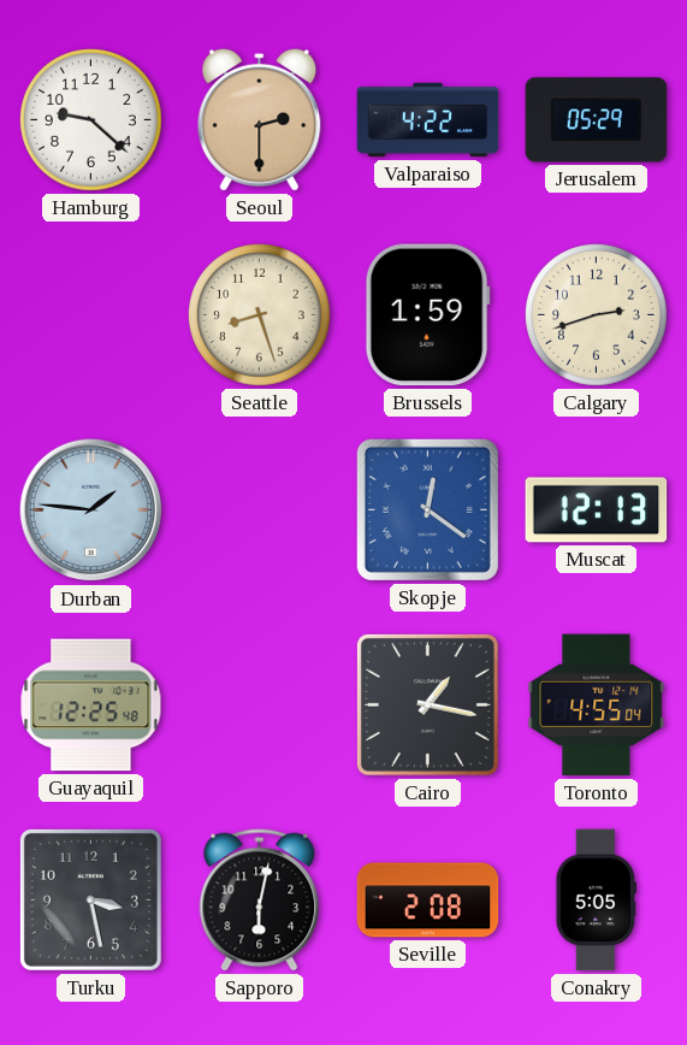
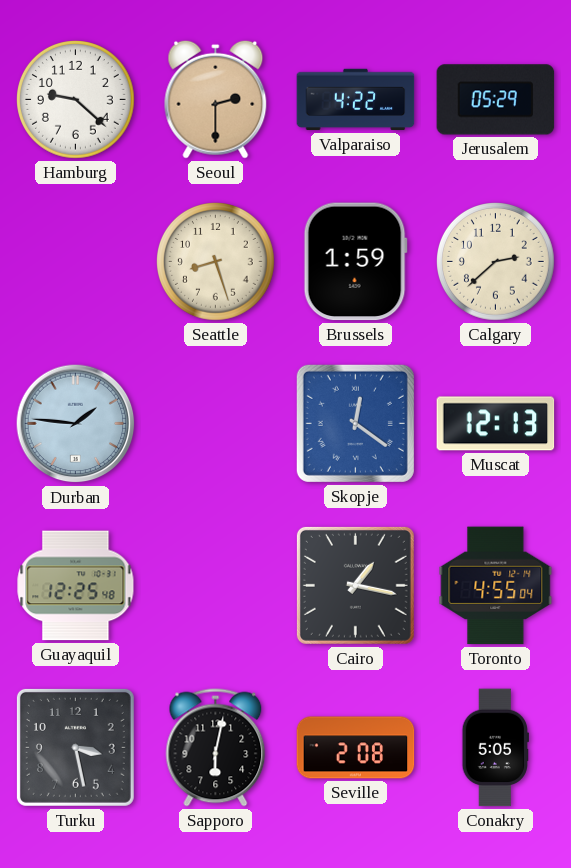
Calgary: 2:42 -> 2:38 (496, 262)
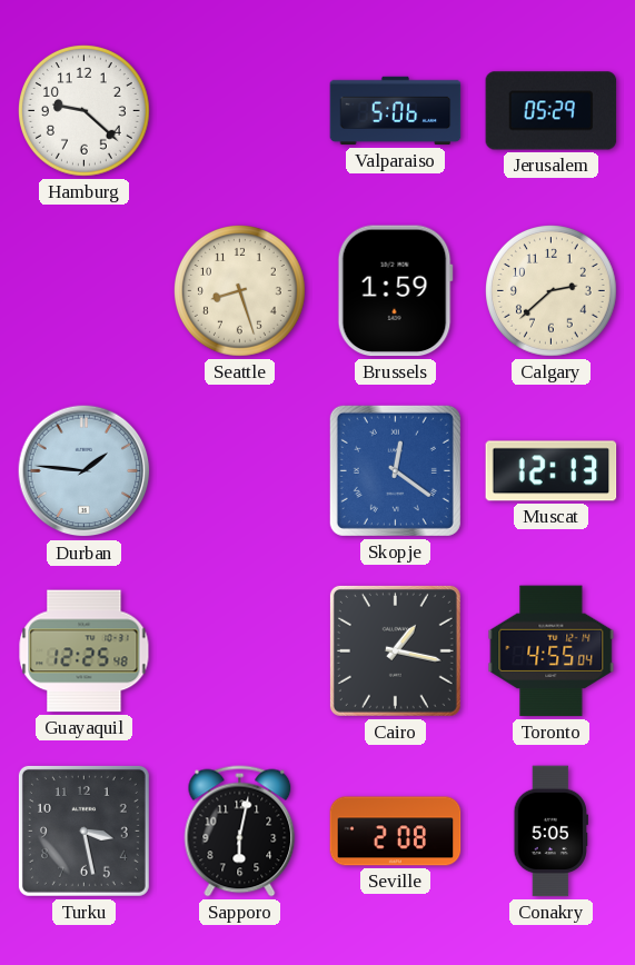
Seoul: 2:30 -> none (216, 99)
Valparaiso: 4:22 -> 5:06 (396, 111)
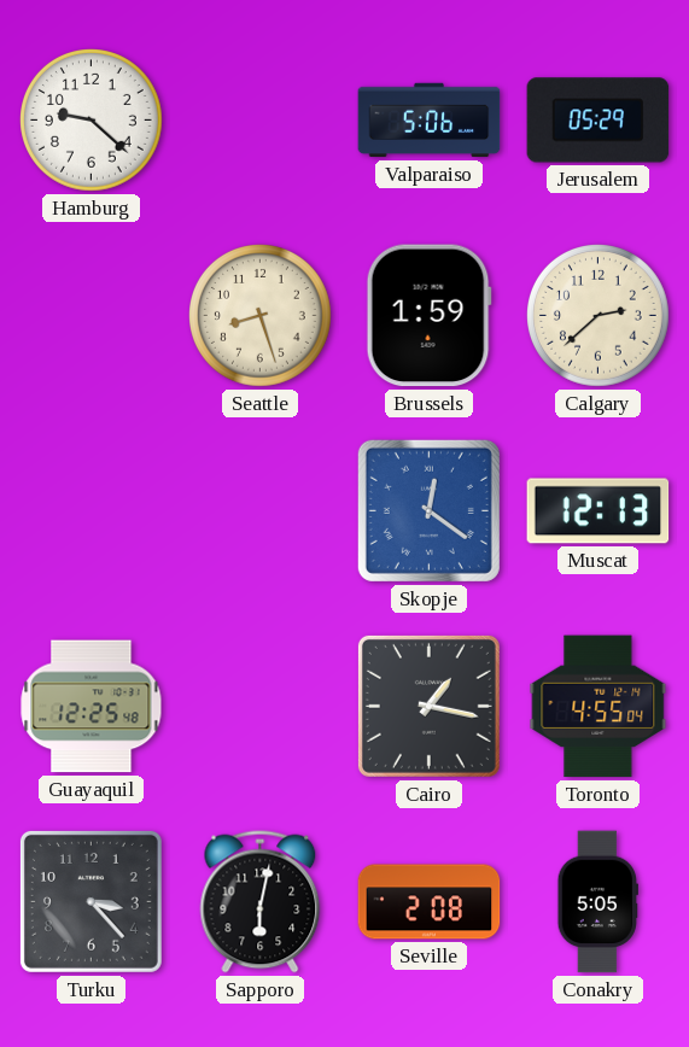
Durban: 1:46 -> none (85, 471)
Turku: 3:28 -> 3:23 (90, 901)
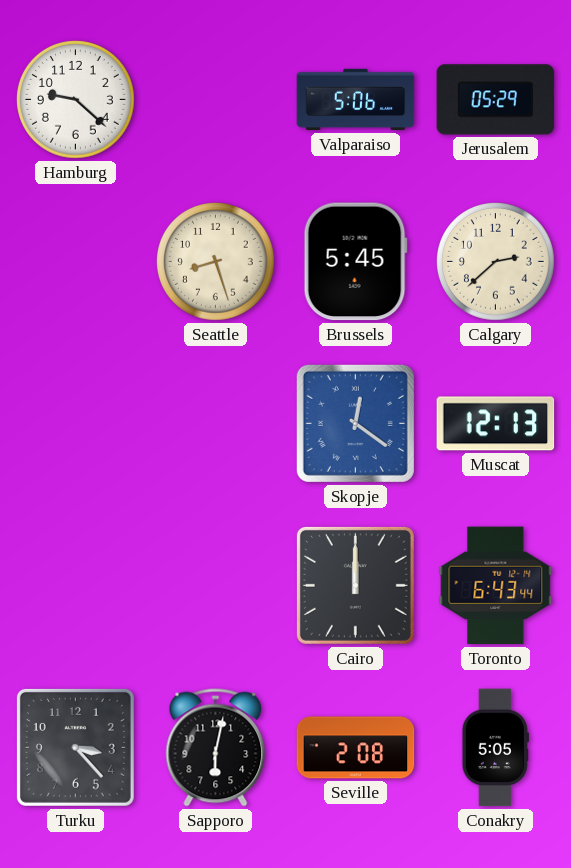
Brussels: 1:59 -> 5:45 (355, 262)
Guayaquil: 12:25 -> none (92, 707)
Cairo: 1:17 -> 12:00 (355, 585)
Toronto: 4:55 -> 6:43 (496, 586)
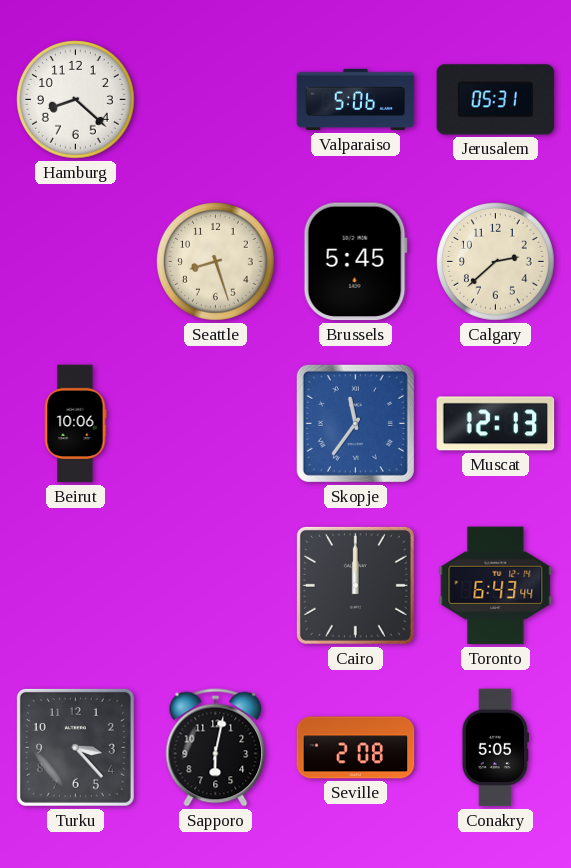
Hamburg: 9:22 -> 8:22 (76, 100)
Jerusalem: 05:29 -> 05:31 (496, 100)
Beirut: none -> 10:06 (75, 424)
Skopje: 12:21 -> 11:36 (355, 423)
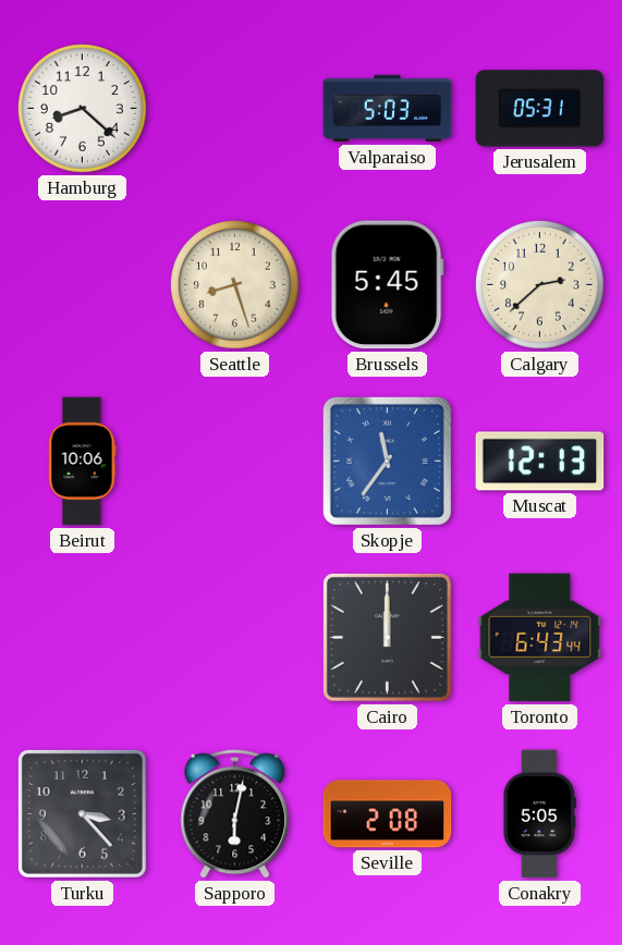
Valparaiso: 5:06 -> 5:03 (388, 109)
